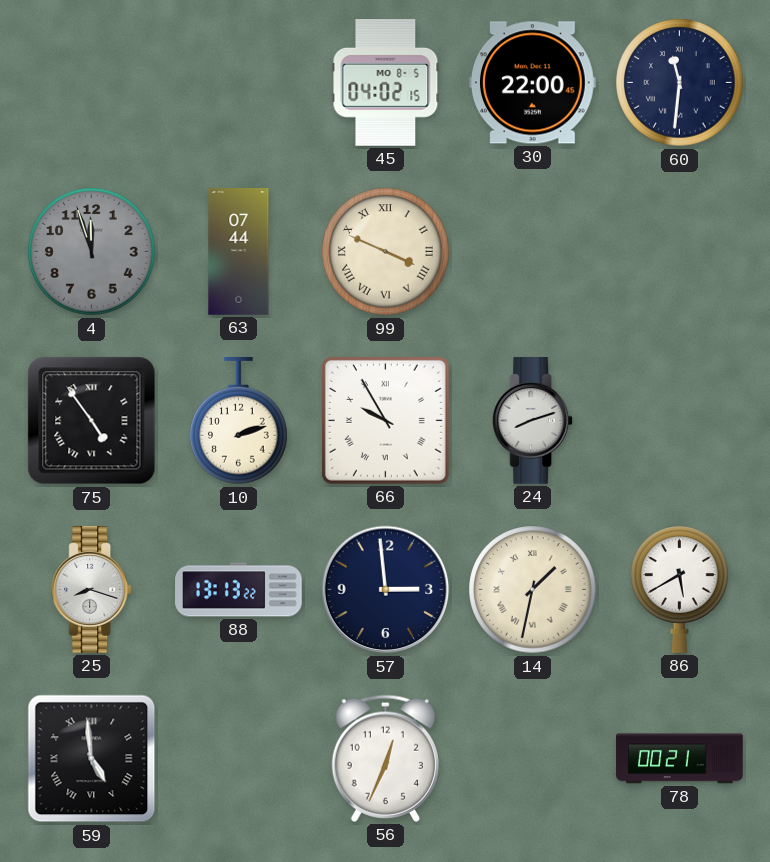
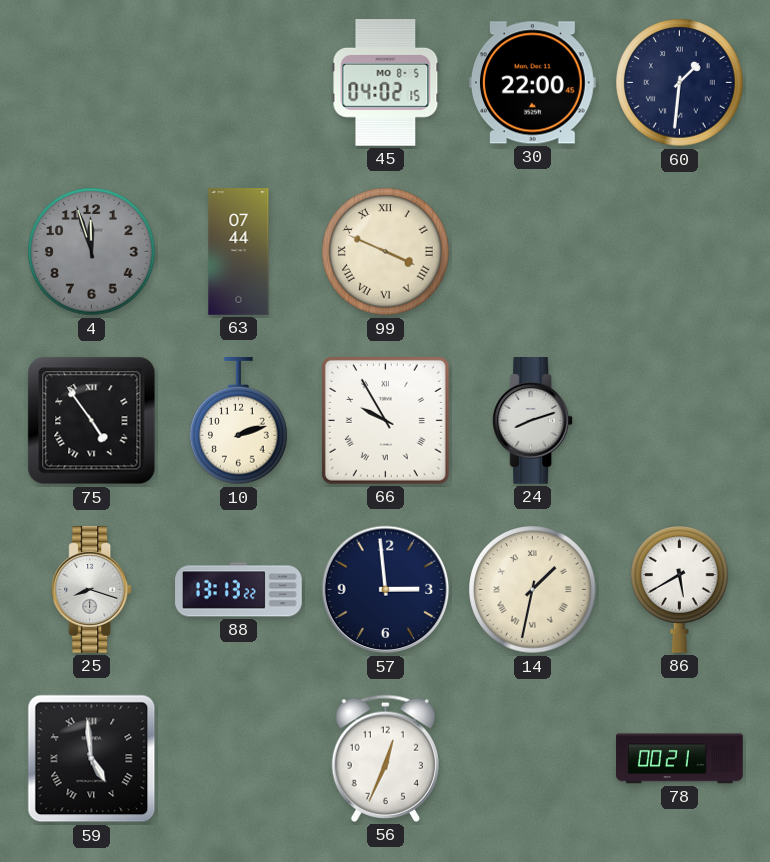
60: 11:31 -> 1:31 (680, 83)
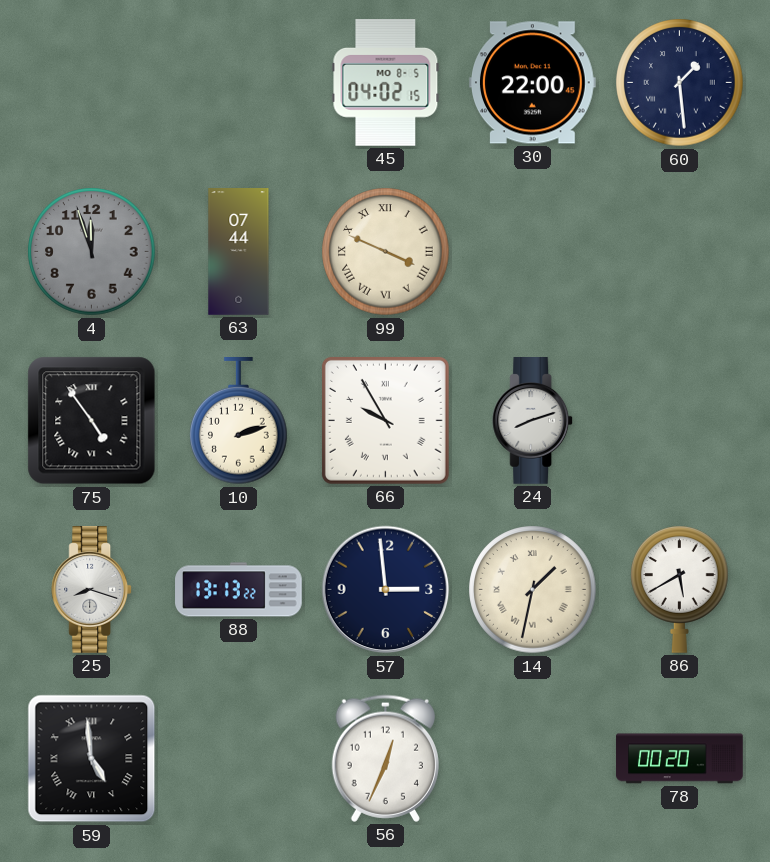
60: 1:31 -> 1:29 (680, 83)
78: 00:21 -> 00:20 (680, 759)
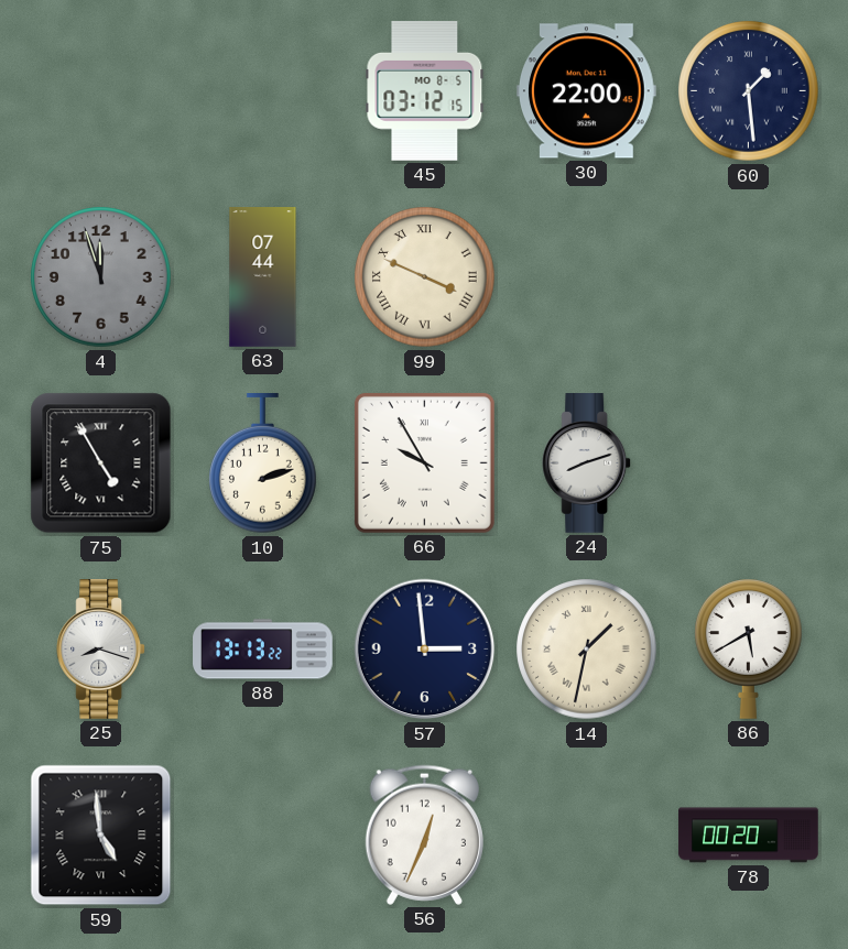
45: 04:02 -> 03:12 (425, 91)
75: 4:54 -> 4:55 (101, 463)
